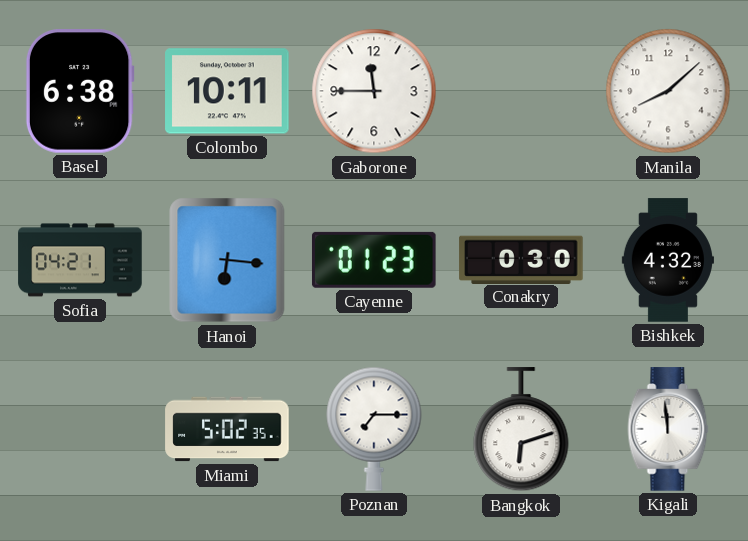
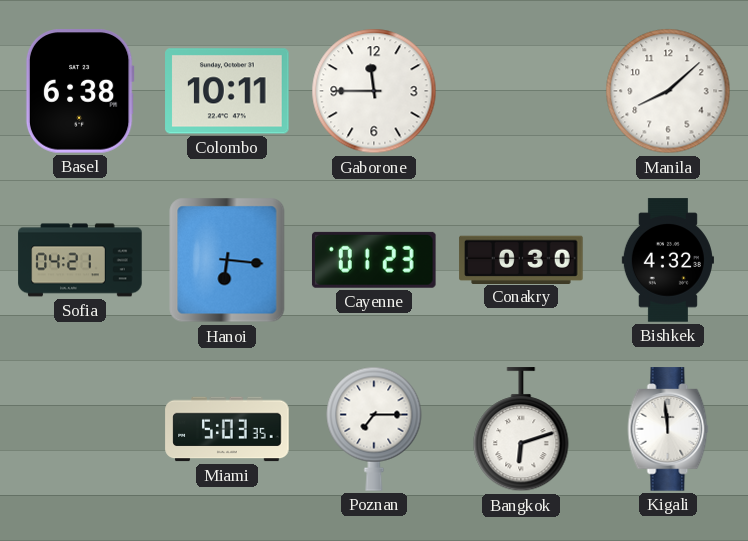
Miami: 5:02 -> 5:03 (227, 429)
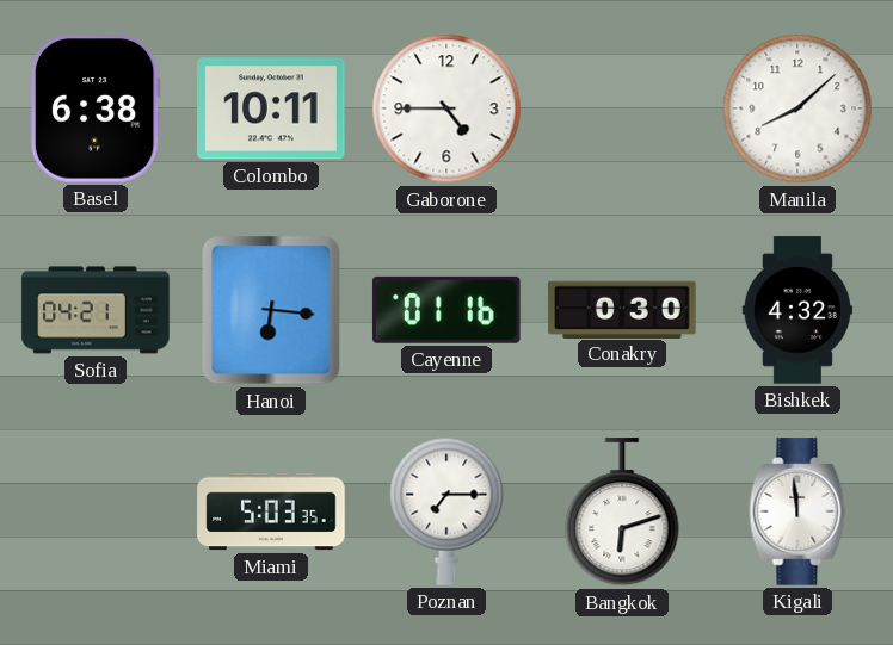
Gaborone: 11:45 -> 4:45 (446, 108)
Cayenne: 01:23 -> 01:16 (446, 310)
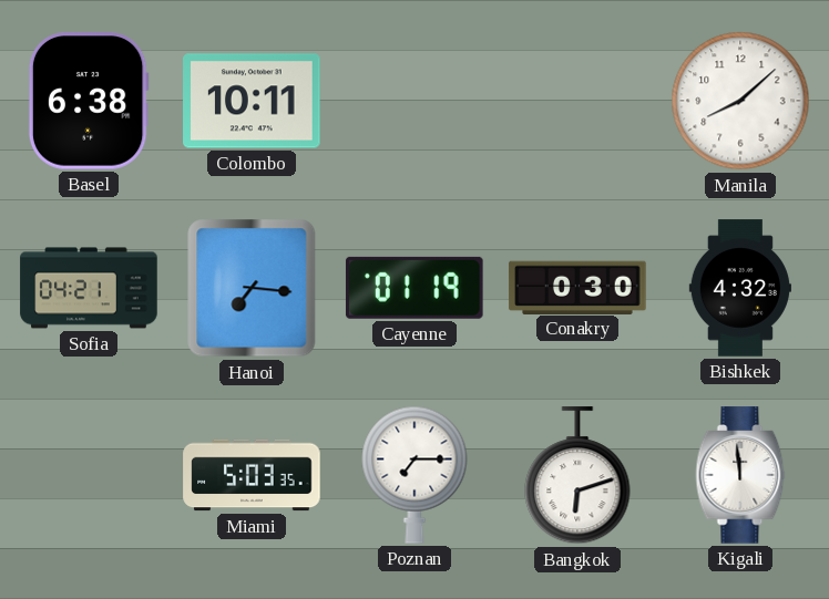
Gaborone: 4:45 -> none (446, 108)
Hanoi: 6:16 -> 7:16 (252, 288)
Cayenne: 01:16 -> 01:19 (415, 288)
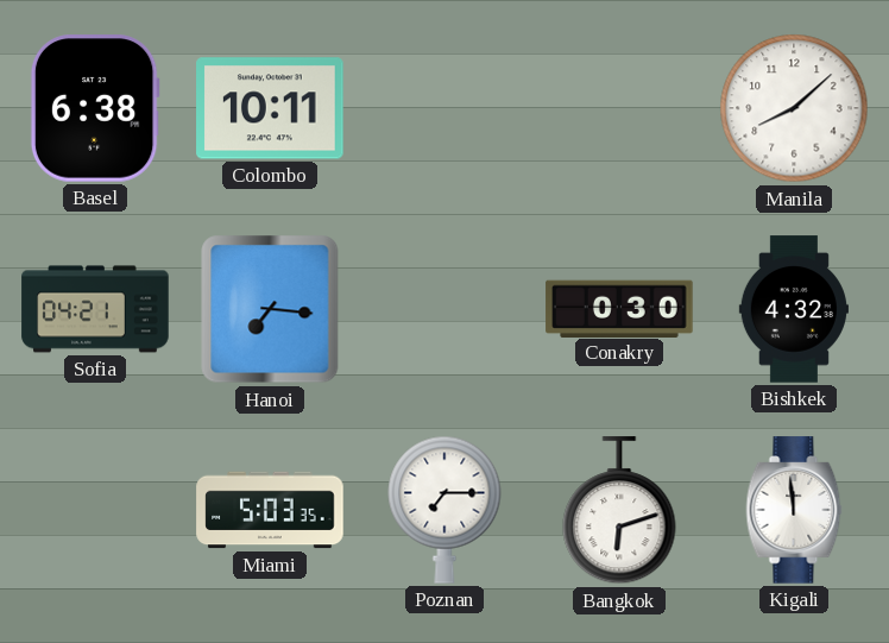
Cayenne: 01:19 -> none (415, 288)
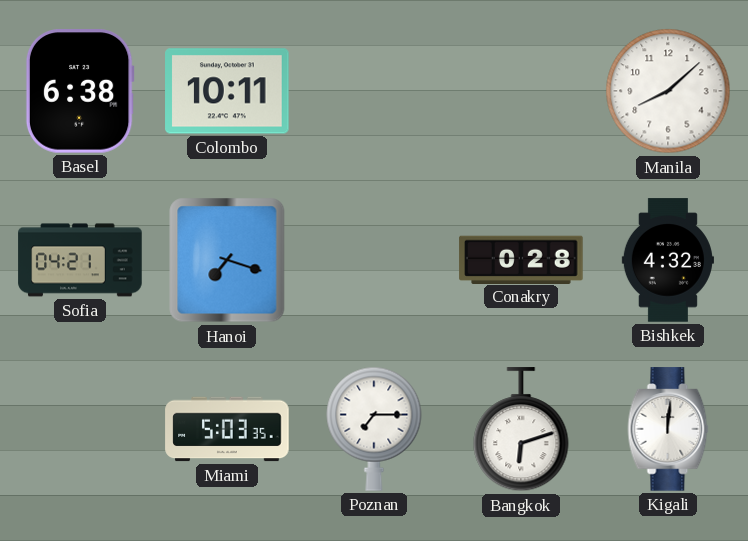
Hanoi: 7:16 -> 7:18 (227, 260)
Conakry: 0:30 -> 0:28 (521, 259)
Kigali: 11:59 -> 12:01 (668, 429)
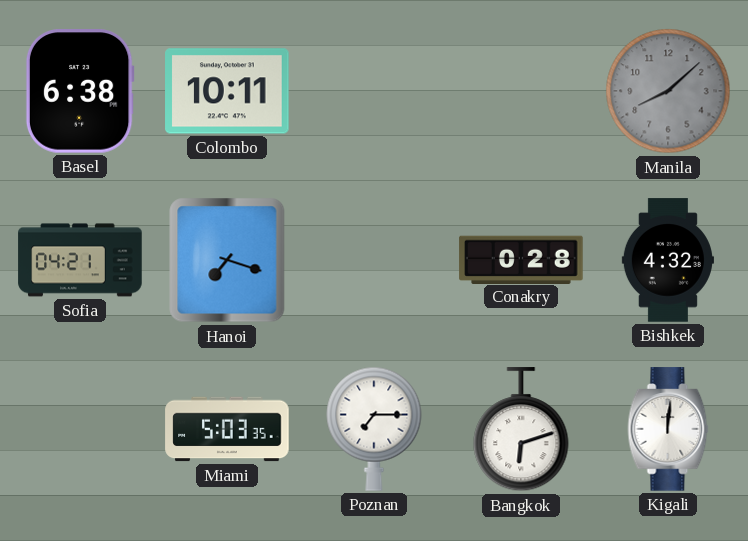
Manila dial: white -> grey (668, 91)
